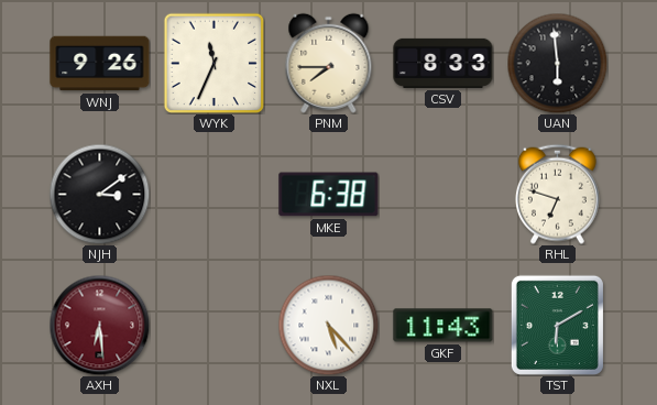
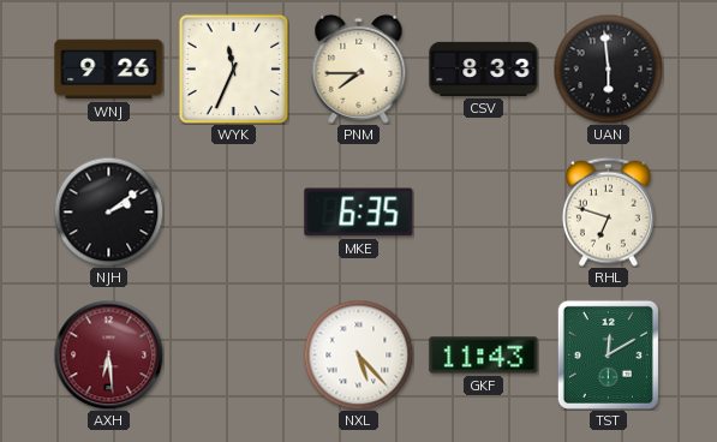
NJH: 3:09 -> 2:09 (108, 211)
MKE: 6:38 -> 6:35 (359, 213)
TST: 6:10 -> 12:10 (608, 354)
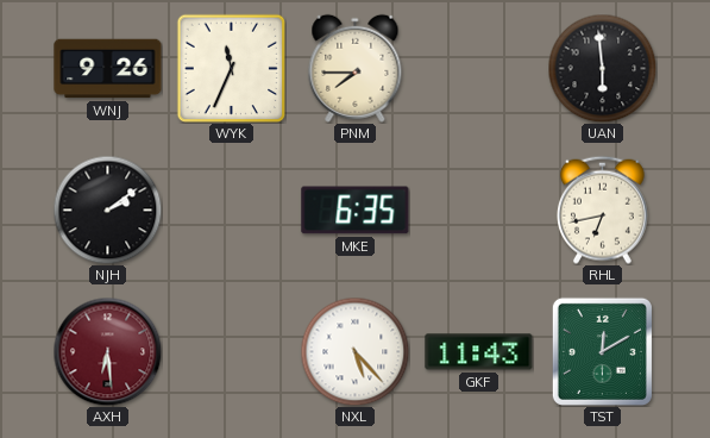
CSV: 8:33 -> none (484, 68)
RHL: 6:48 -> 6:43 (602, 209)
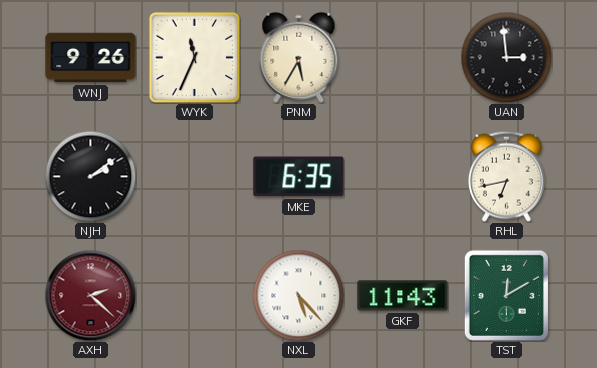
PNM: 7:45 -> 5:35 (299, 57)
UAN: 5:59 -> 2:59 (506, 57)
AXH: 6:29 -> 2:22 (90, 295)
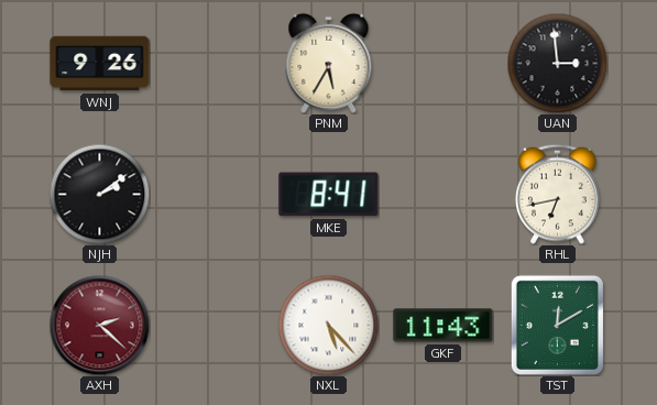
WYK: 11:34 -> none (194, 57)
MKE: 6:35 -> 8:41 (329, 195)
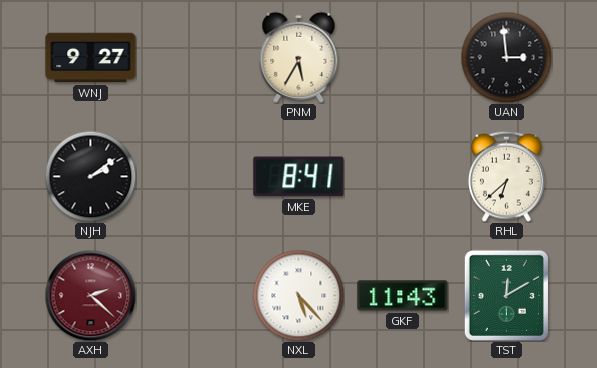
WNJ: 9:26 -> 9:27 (91, 58)
RHL: 6:43 -> 6:38 (506, 176)
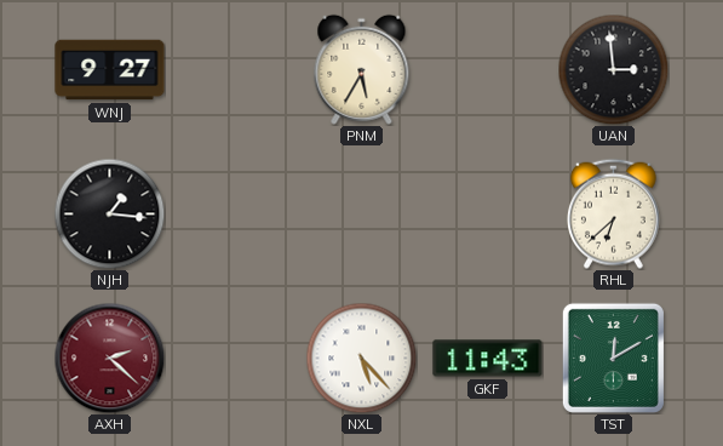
NJH: 2:09 -> 1:16 (109, 213)
MKE: 8:41 -> none (299, 177)
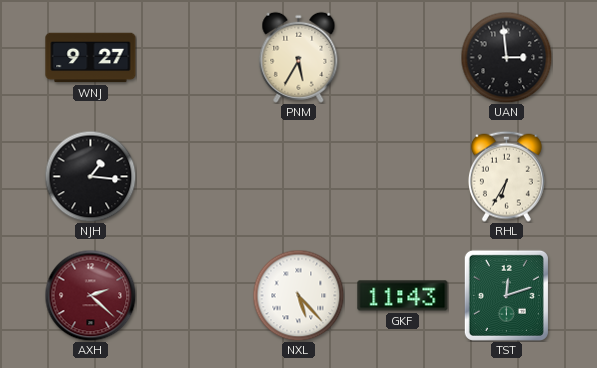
RHL: 6:38 -> 6:35 (506, 176)
TST: 12:10 -> 12:12 (506, 295)
